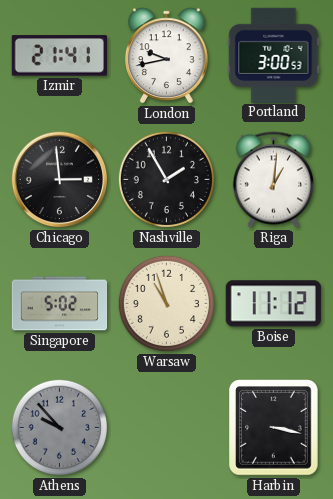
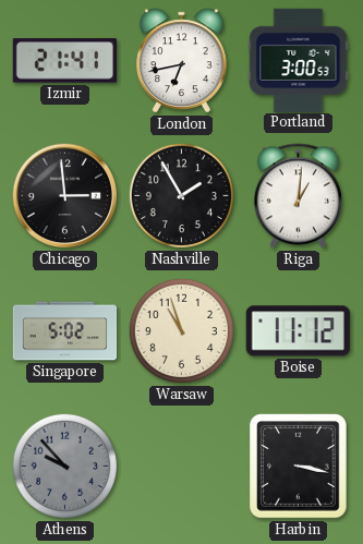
London: 9:43 -> 6:43 (182, 61)
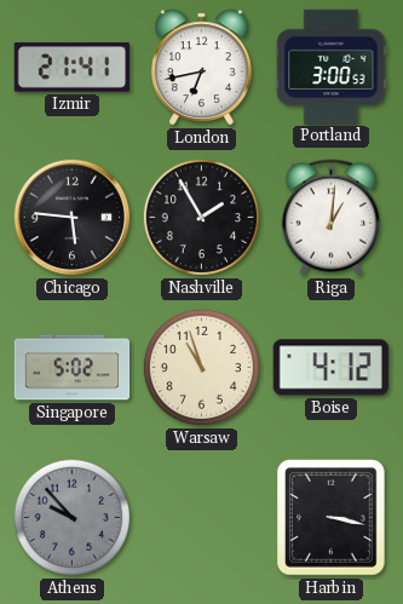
Chicago: 2:59 -> 5:46 (73, 218)
Boise: 11:12 -> 4:12 (330, 368)
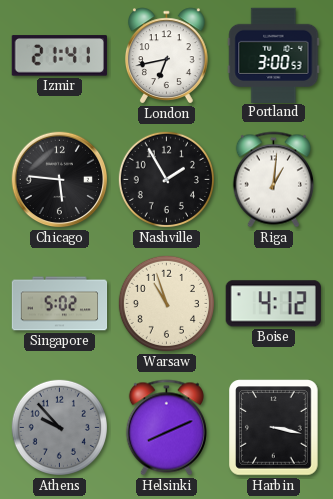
Helsinki: none -> 8:11 (166, 428)
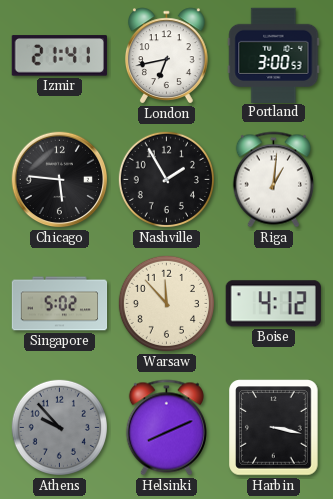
Warsaw: 10:57 -> 11:53 (166, 303)
